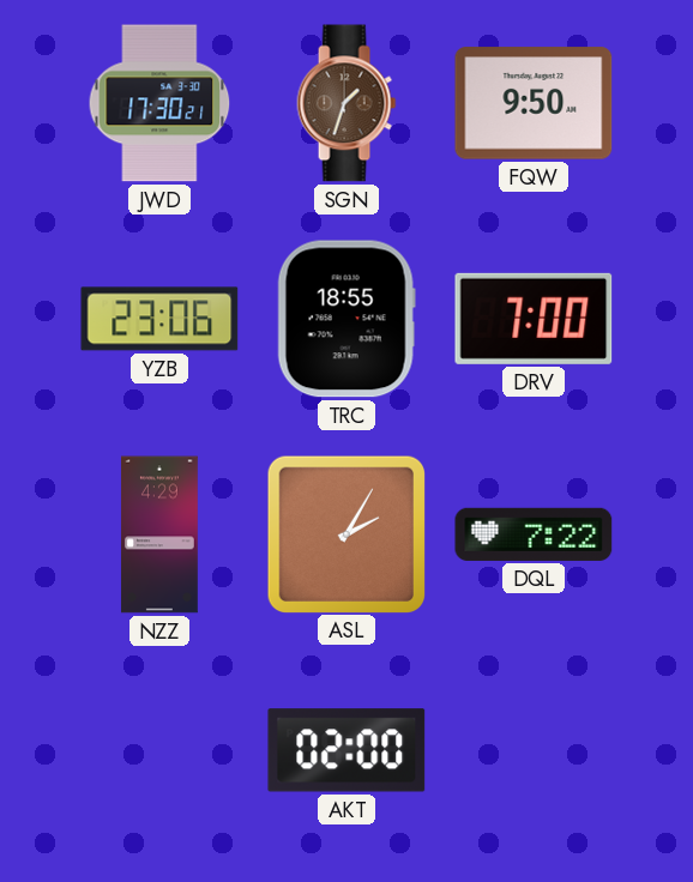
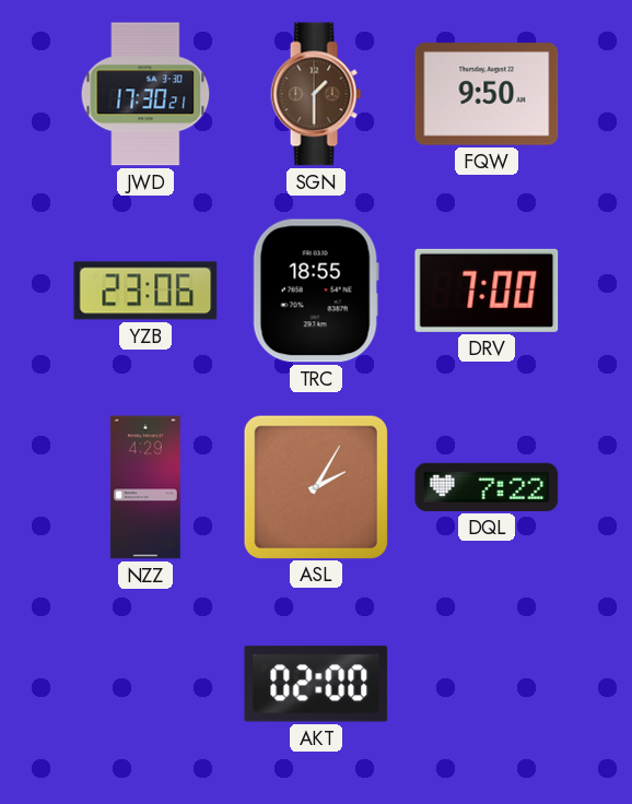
SGN: 1:33 -> 1:30 (316, 94)
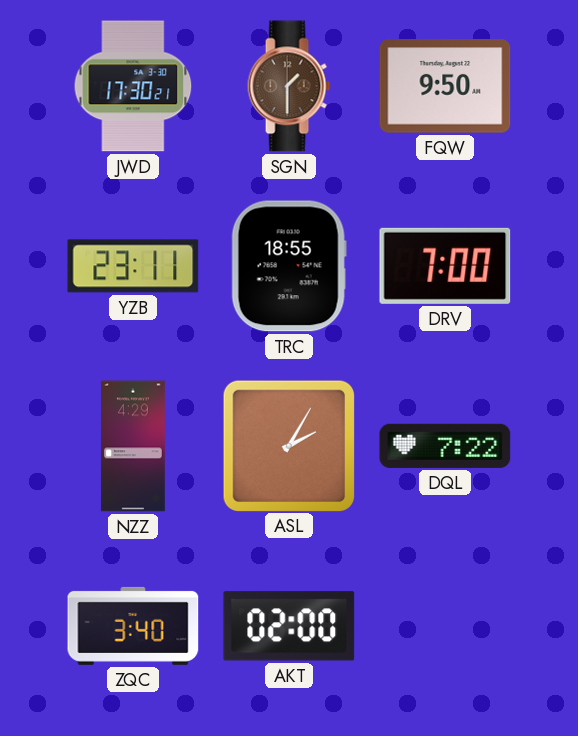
YZB: 23:06 -> 23:11 (133, 266)
ZQC: none -> 3:40 (133, 626)
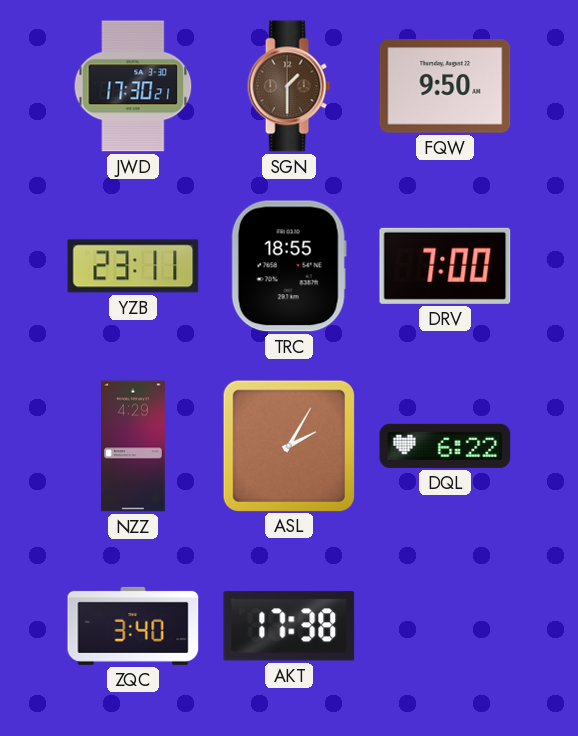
DQL: 7:22 -> 6:22 (445, 446)
AKT: 02:00 -> 17:38 (289, 626)
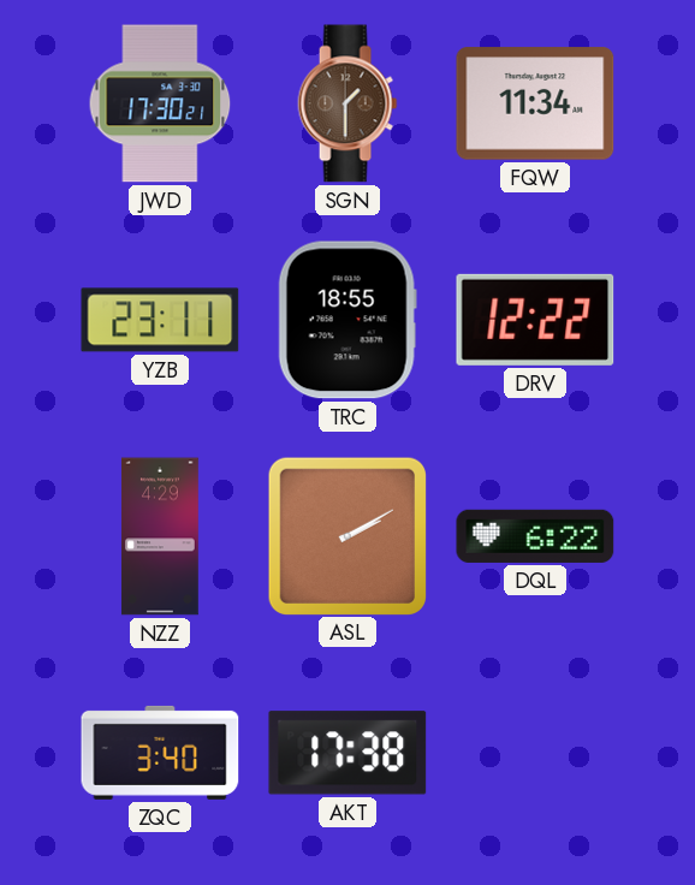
FQW: 9:50 -> 11:34 (535, 103)
DRV: 7:00 -> 12:22 (535, 320)
ASL: 2:05 -> 2:10 (346, 535)
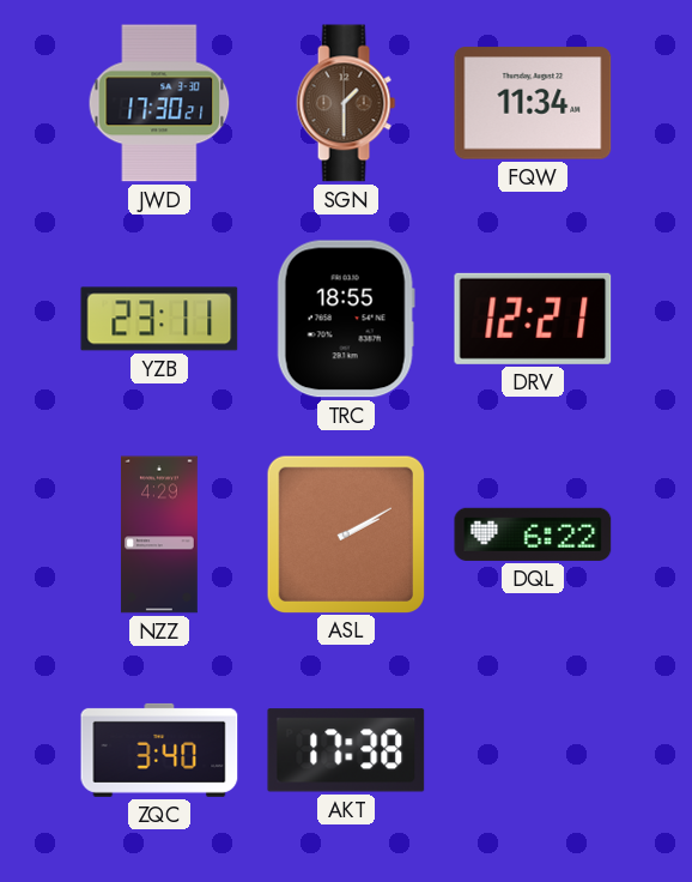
DRV: 12:22 -> 12:21 (533, 319)
